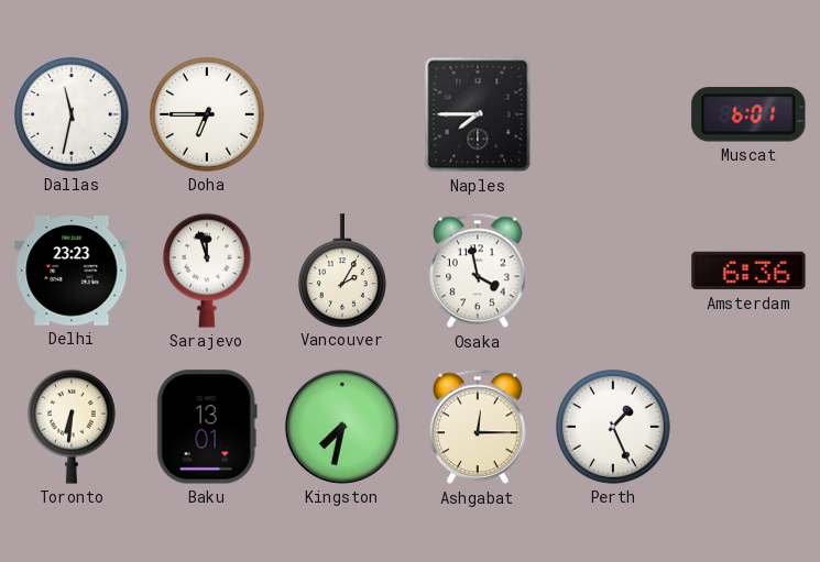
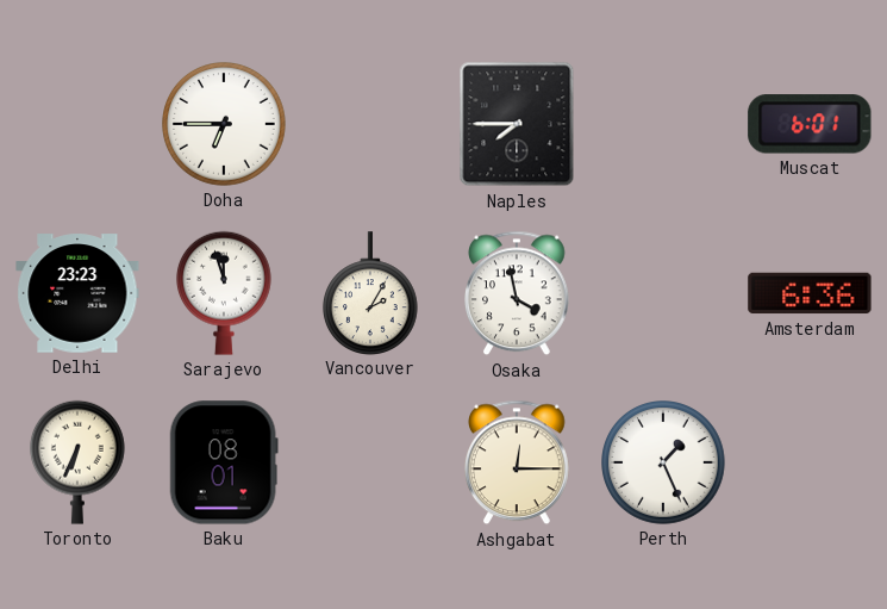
Dallas: 11:32 -> none (73, 115)
Toronto: 6:31 -> 6:34 (77, 462)
Baku: 13:01 -> 08:01 (224, 462)
Kingston: 7:32 -> none (342, 427)
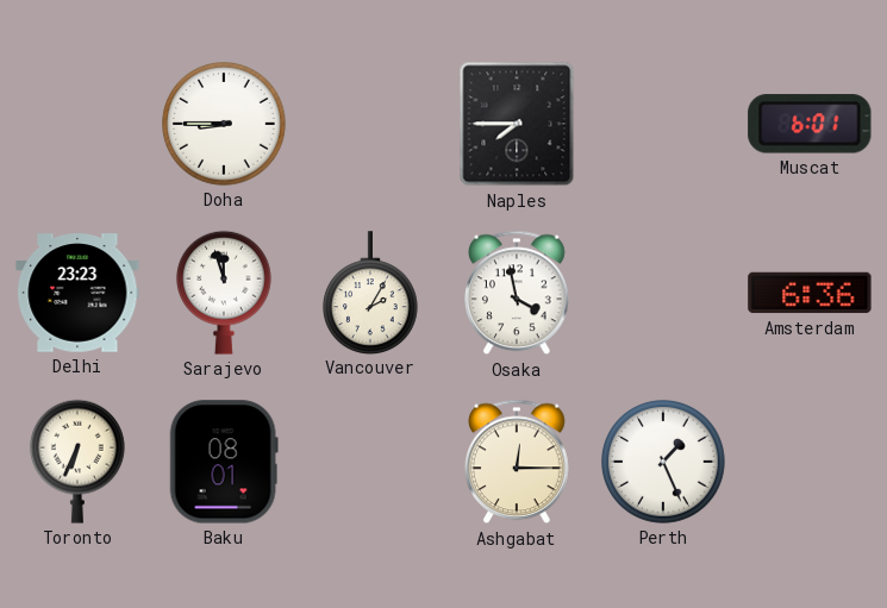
Doha: 6:45 -> 8:45 (225, 125)
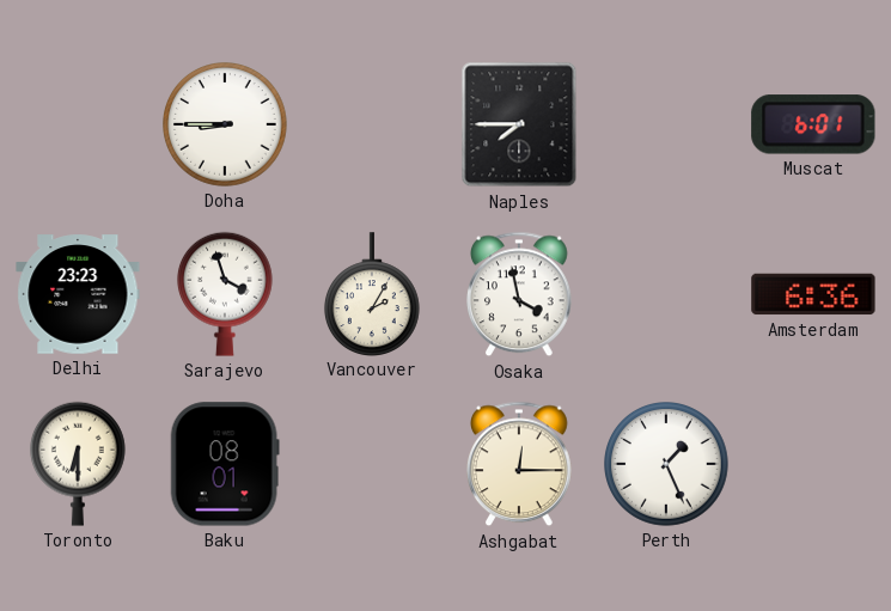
Sarajevo: 11:57 -> 3:57 (225, 294)
Toronto: 6:34 -> 6:30 (78, 464)
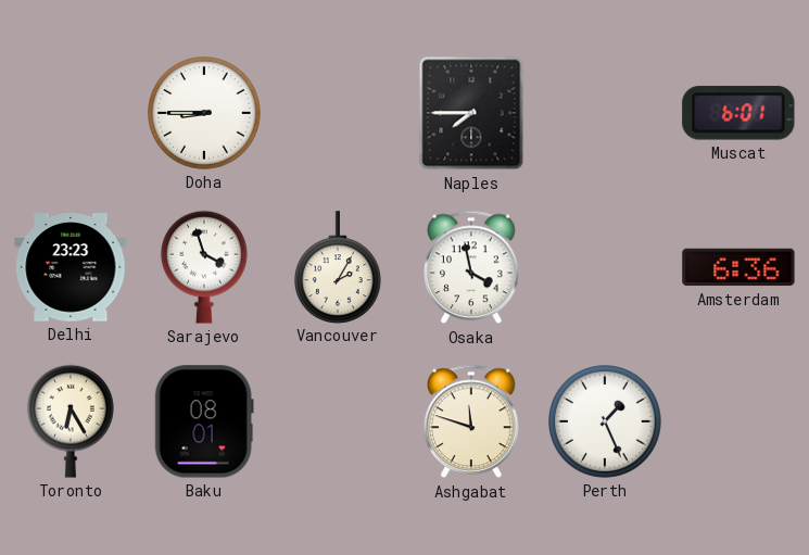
Toronto: 6:30 -> 6:25 (71, 421)
Ashgabat: 12:15 -> 11:48 (472, 421)
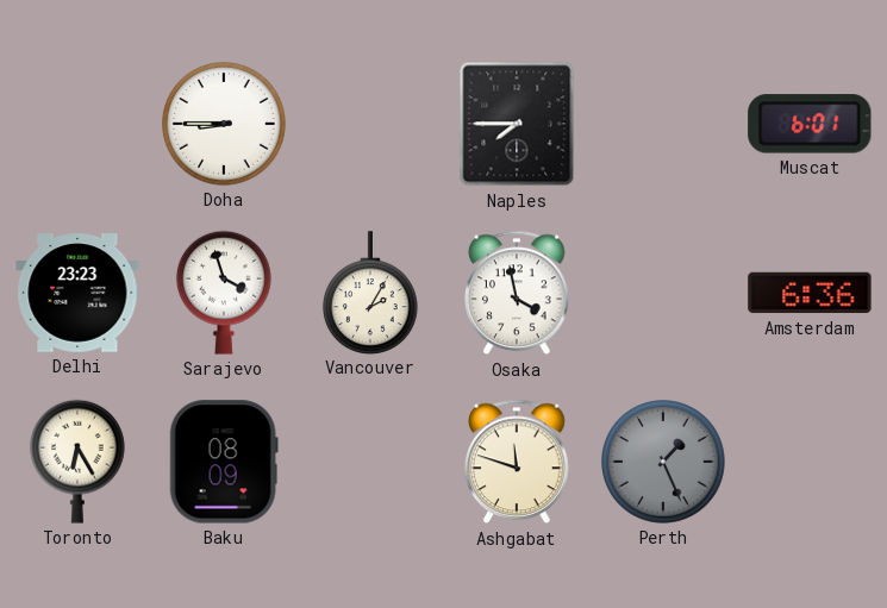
Baku: 08:01 -> 08:09 (224, 462)
Perth dial: white -> grey (664, 463)
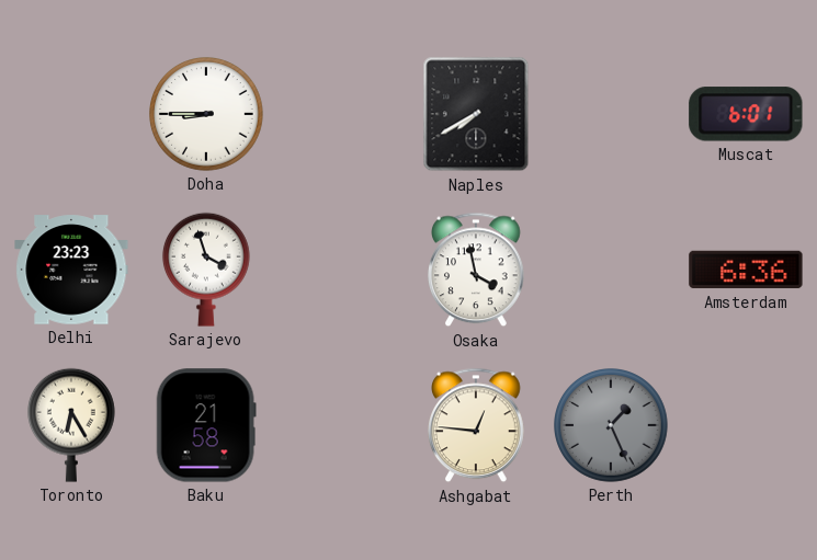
Naples: 7:45 -> 7:40 (476, 114)
Vancouver: 2:05 -> none (370, 293)
Baku: 08:09 -> 21:58 (206, 425)
Ashgabat: 11:48 -> 12:46 (477, 425)
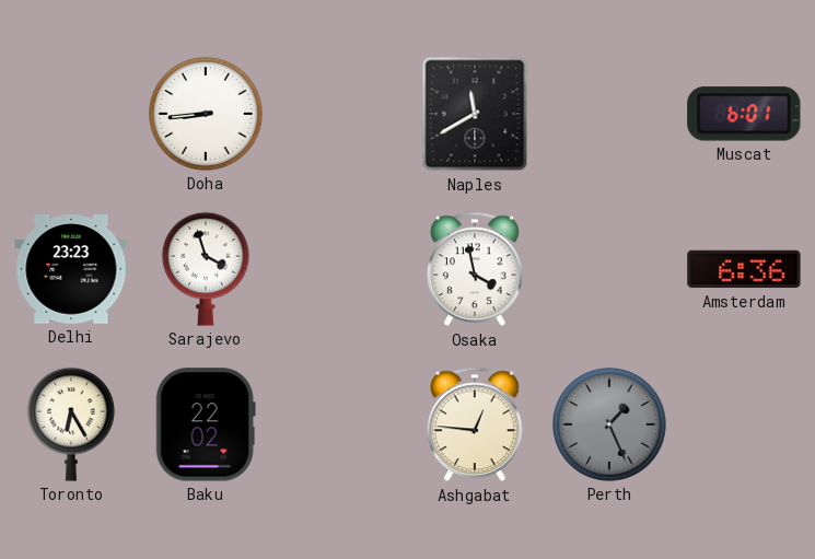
Doha: 8:45 -> 8:44 (207, 115)
Naples: 7:40 -> 11:40 (475, 114)
Baku: 21:58 -> 22:02 (206, 424)
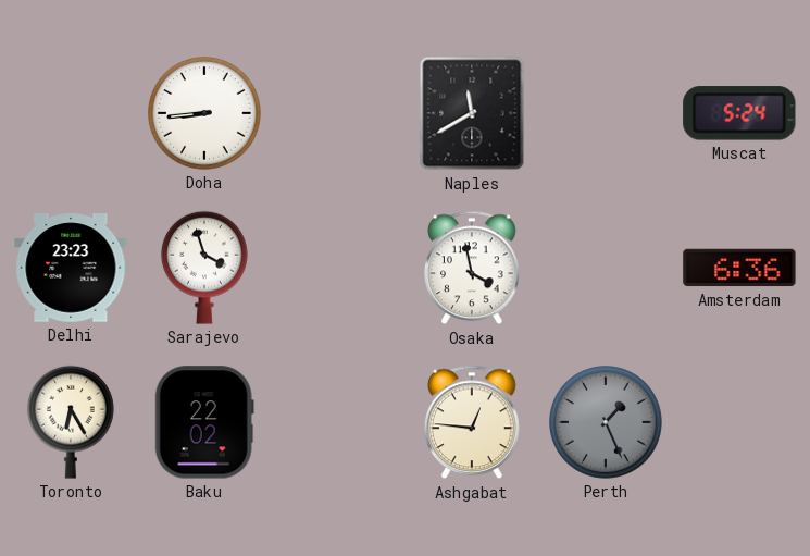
Muscat: 6:01 -> 5:24 (739, 113)
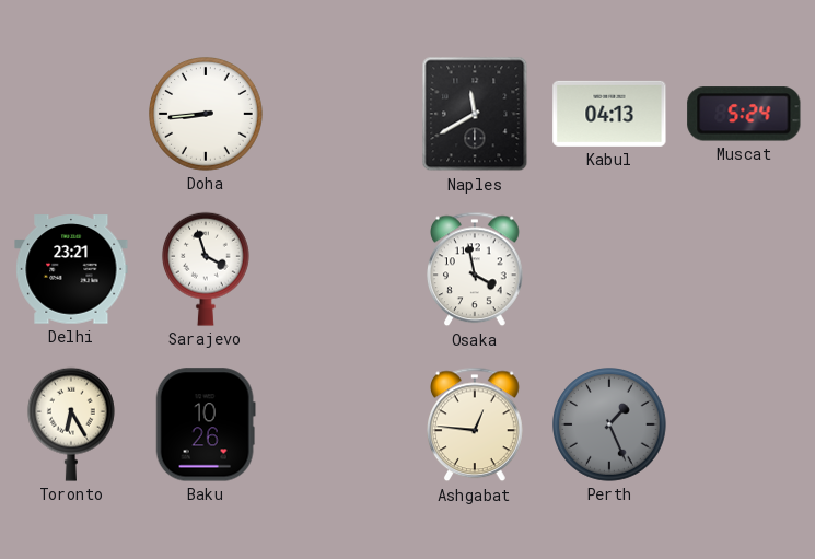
Kabul: none -> 04:13 (609, 114)
Delhi: 23:23 -> 23:21 (71, 269)
Amsterdam: 6:36 -> none (739, 268)
Baku: 22:02 -> 10:26 (206, 424)
